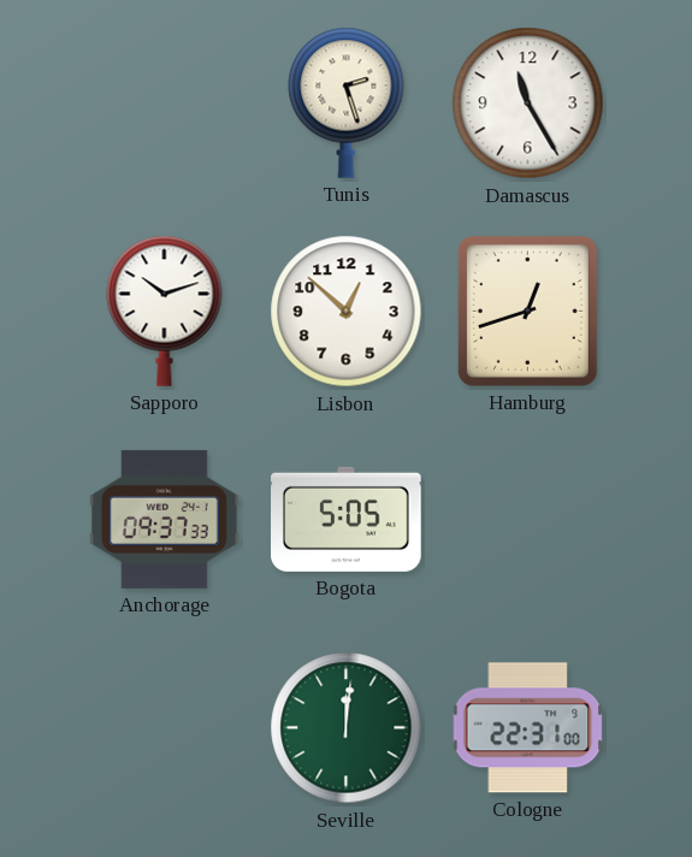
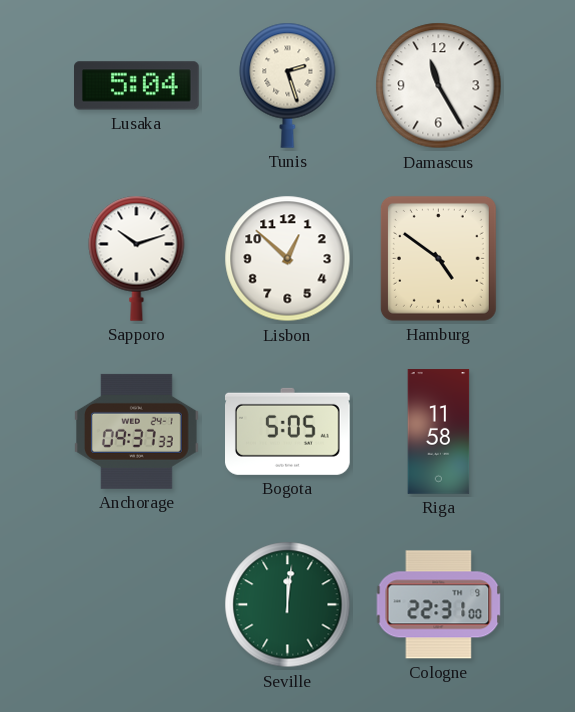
Lusaka: none -> 5:04 (137, 86)
Hamburg: 12:42 -> 4:51 (438, 258)
Riga: none -> 11:58 (439, 432)
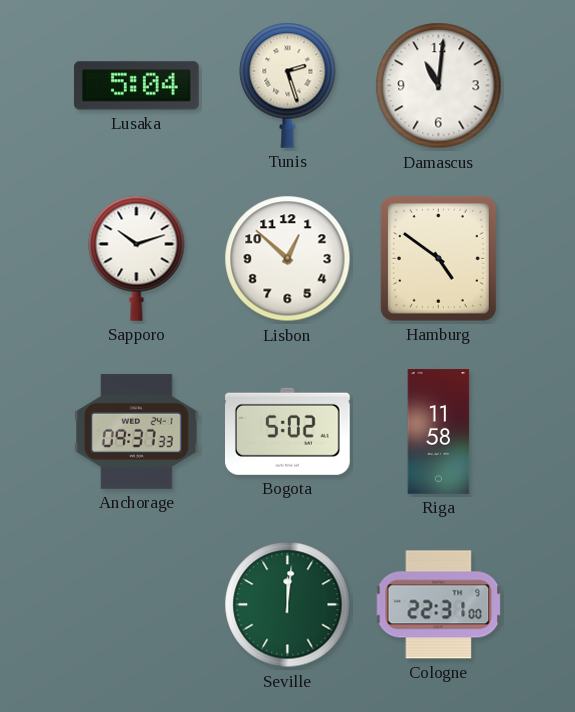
Damascus: 11:25 -> 11:01 (439, 86)
Bogota: 5:05 -> 5:02 (288, 431)
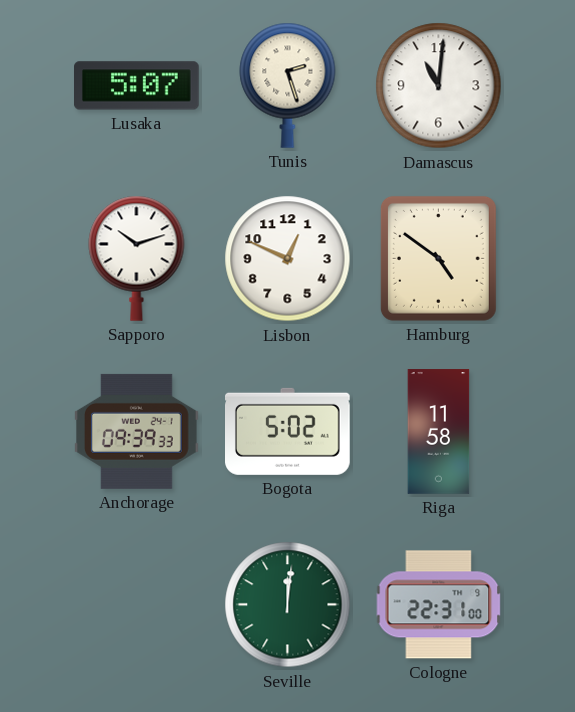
Lusaka: 5:04 -> 5:07 (137, 86)
Lisbon: 12:52 -> 12:49 (288, 259)
Anchorage: 09:37 -> 09:39 (137, 431)
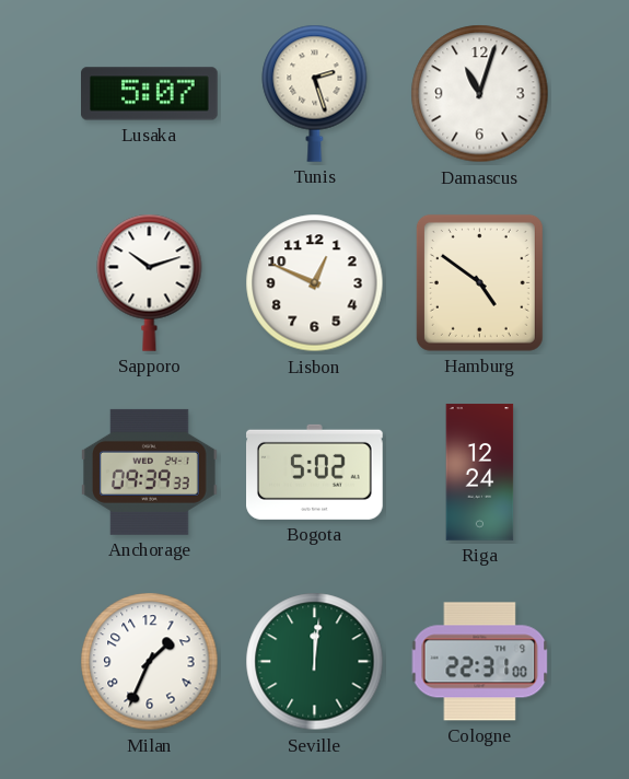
Damascus: 11:01 -> 11:03 (480, 94)
Riga: 11:58 -> 12:24 (480, 473)
Milan: none -> 1:34 (150, 662)
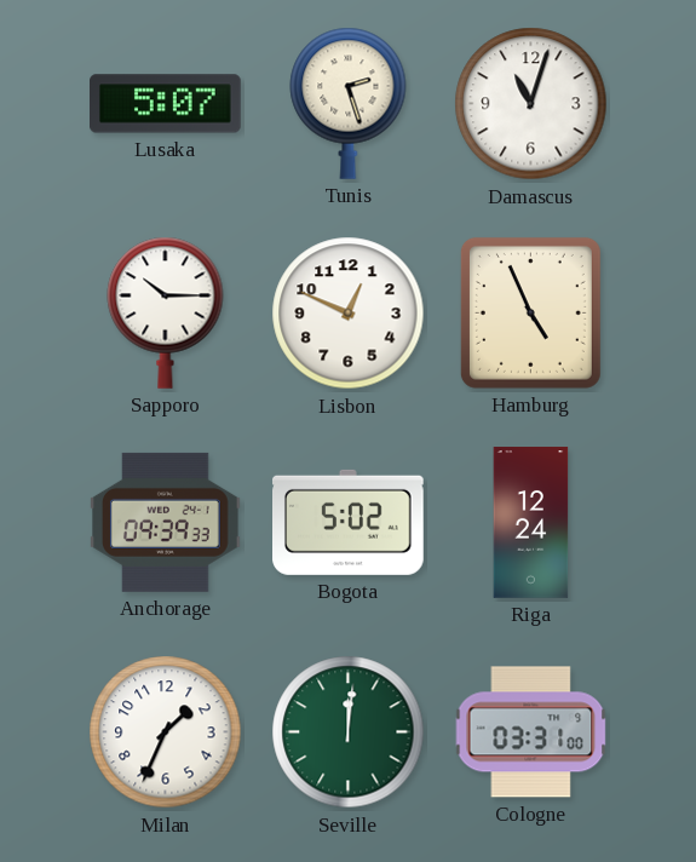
Sapporo: 10:12 -> 10:15 (166, 312)
Hamburg: 4:51 -> 4:56 (530, 312)
Cologne: 22:31 -> 03:31 (531, 732)
